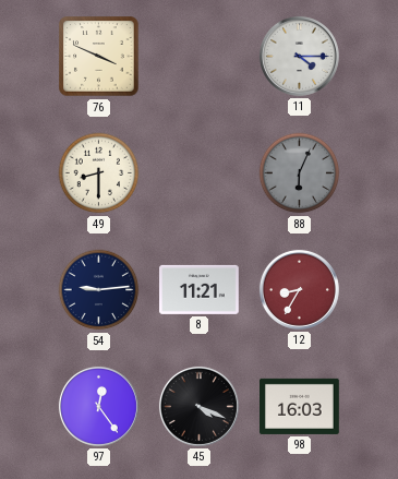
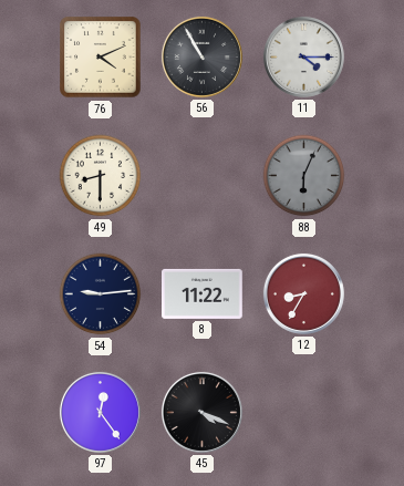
76: 3:49 -> 4:11 (101, 58)
56: none -> 10:55 (201, 56)
8: 11:21 -> 11:22 (203, 293)
98: 16:03 -> none (300, 406)
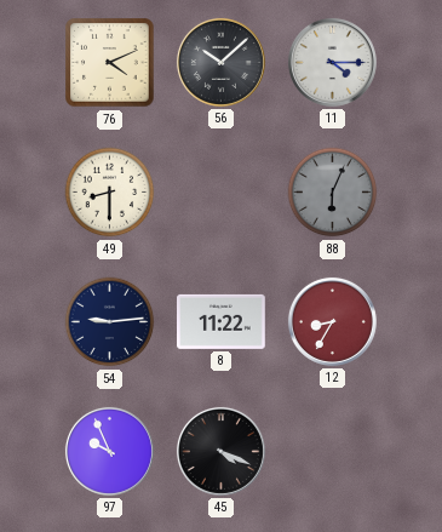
56: 10:55 -> 10:08 (220, 62)
97: 12:24 -> 9:56 (109, 451)
